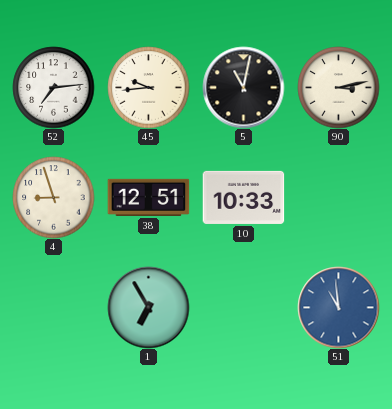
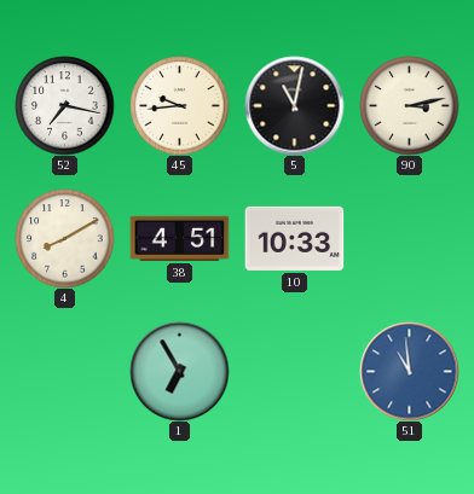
52: 7:14 -> 7:17 (64, 105)
4: 8:57 -> 8:10 (64, 238)
38: 12:51 -> 4:51 (179, 238)
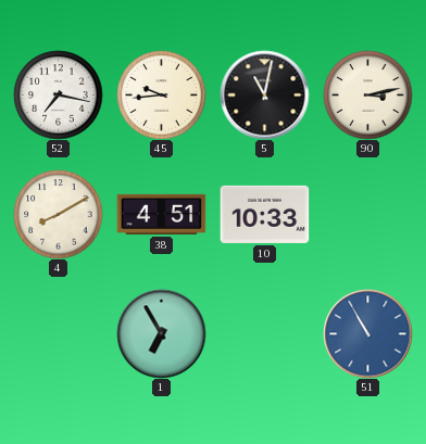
51: 10:59 -> 10:55 (367, 333)
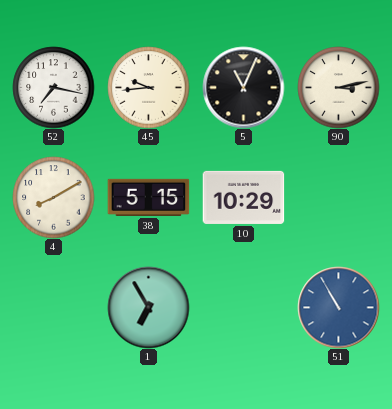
5: 11:02 -> 11:04 (243, 87)
38: 4:51 -> 5:15 (148, 197)
10: 10:33 -> 10:29 (243, 197)
